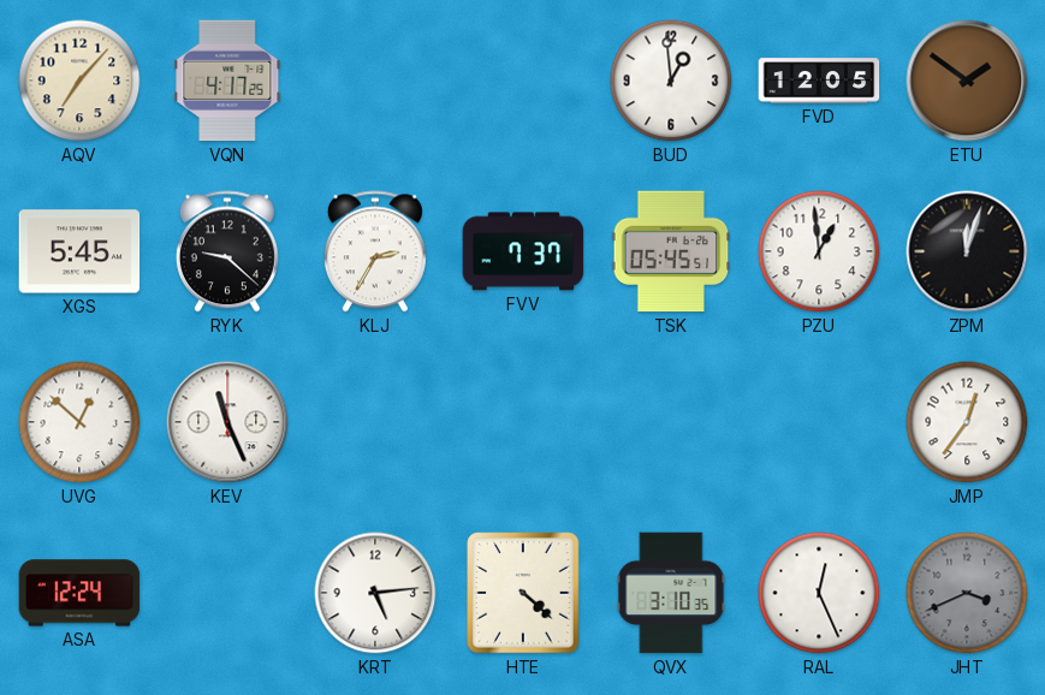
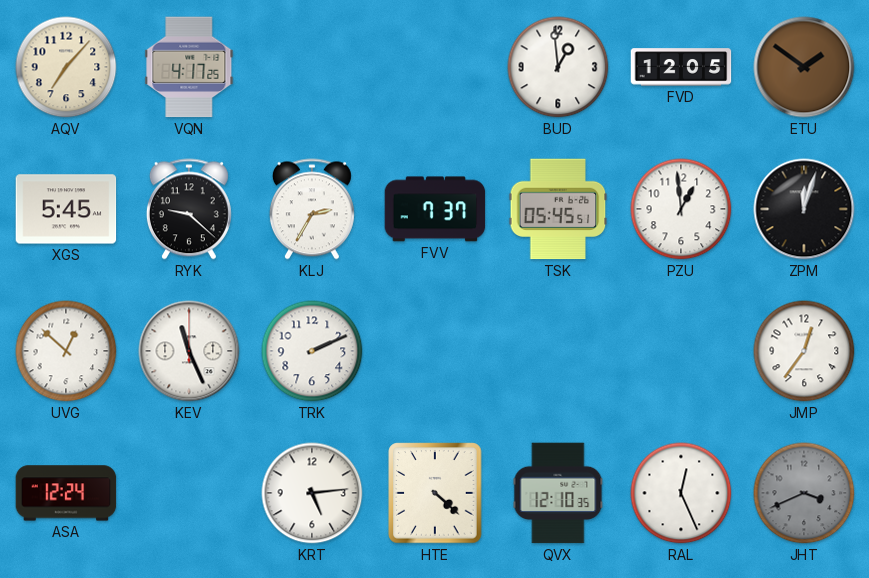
TRK: none -> 2:11 (312, 351)
QVX: 3:10 -> 12:10 (558, 493)
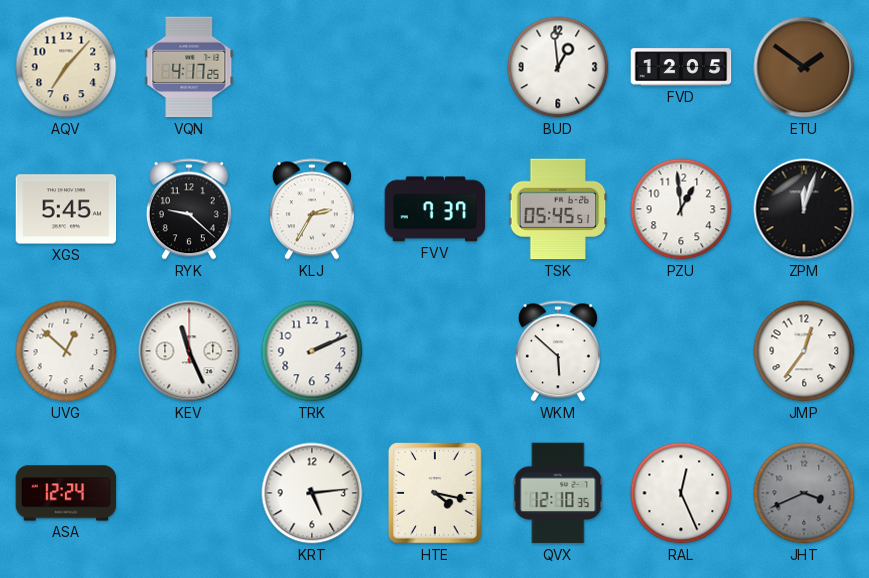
WKM: none -> 5:52 (558, 351)
HTE: 4:22 -> 4:17 (435, 493)
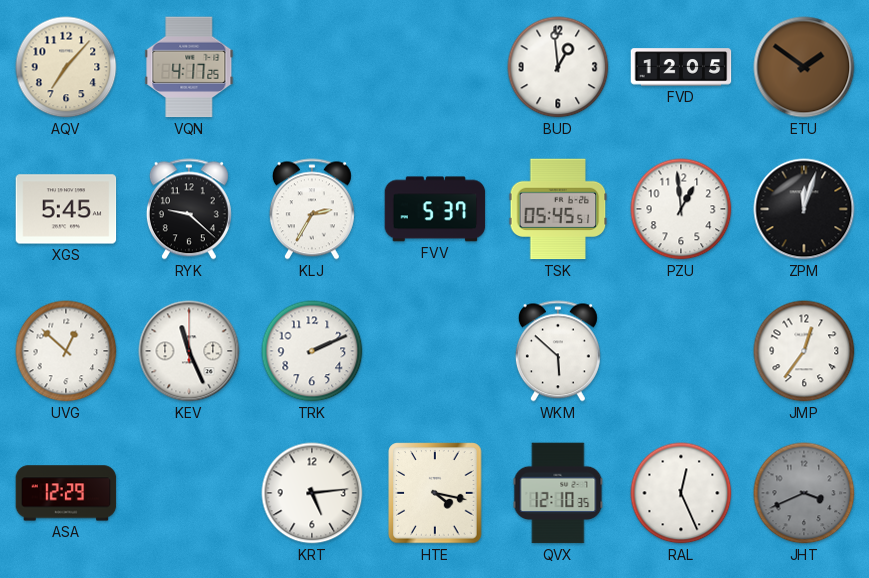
FVV: 7:37 -> 5:37 (435, 209)
ASA: 12:24 -> 12:29 (66, 493)
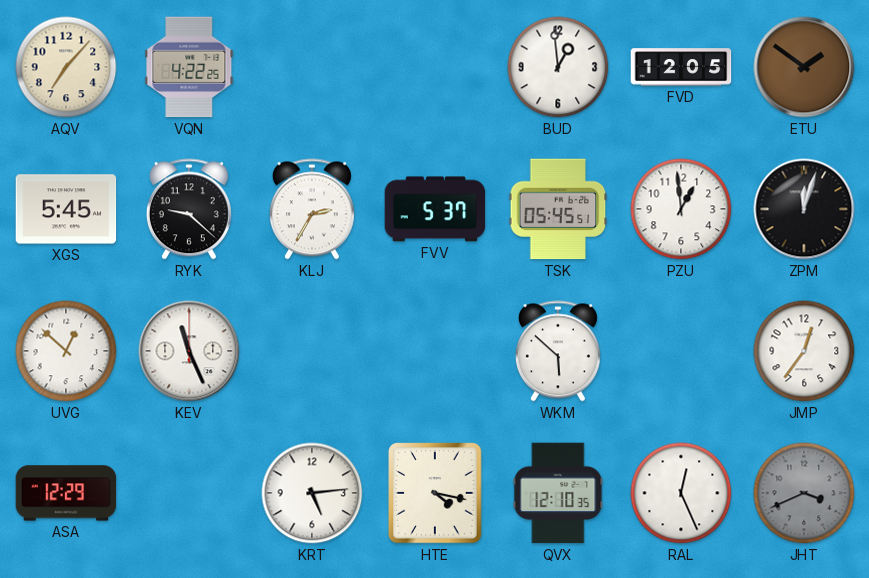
VQN: 4:17 -> 4:22 (189, 67)
TRK: 2:11 -> none (312, 351)
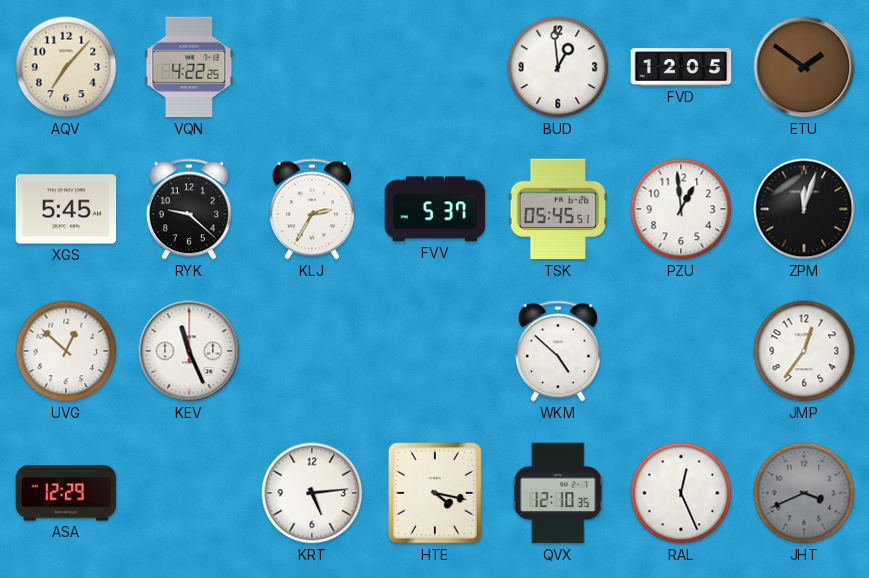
WKM: 5:52 -> 4:52 (558, 351)
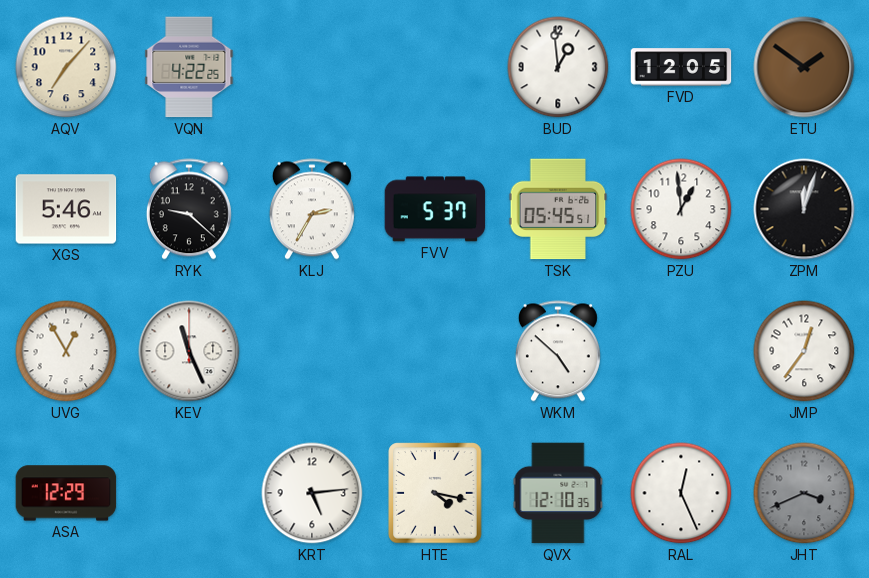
XGS: 5:45 -> 5:46 (66, 209)
UVG: 12:52 -> 12:55 (66, 351)
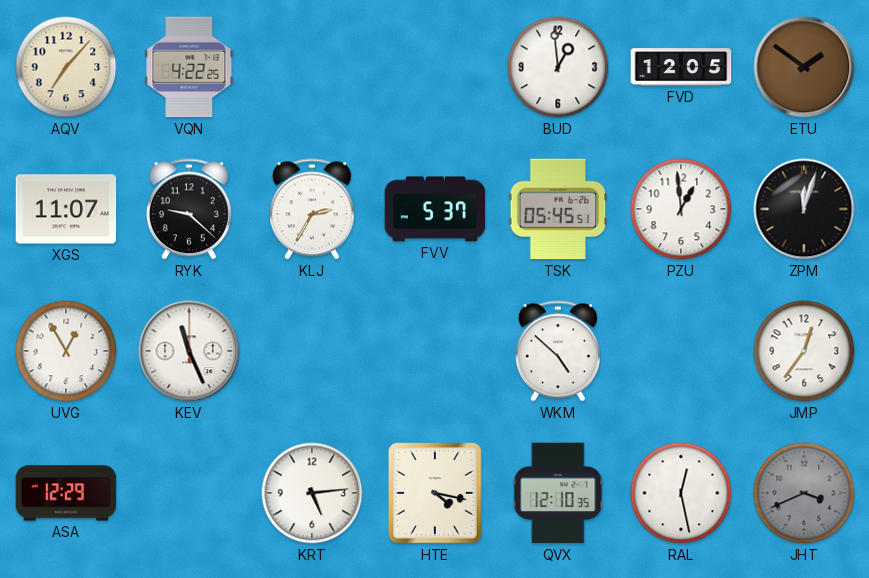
XGS: 5:46 -> 11:07 (66, 209)
RAL: 12:26 -> 12:28 (681, 493)
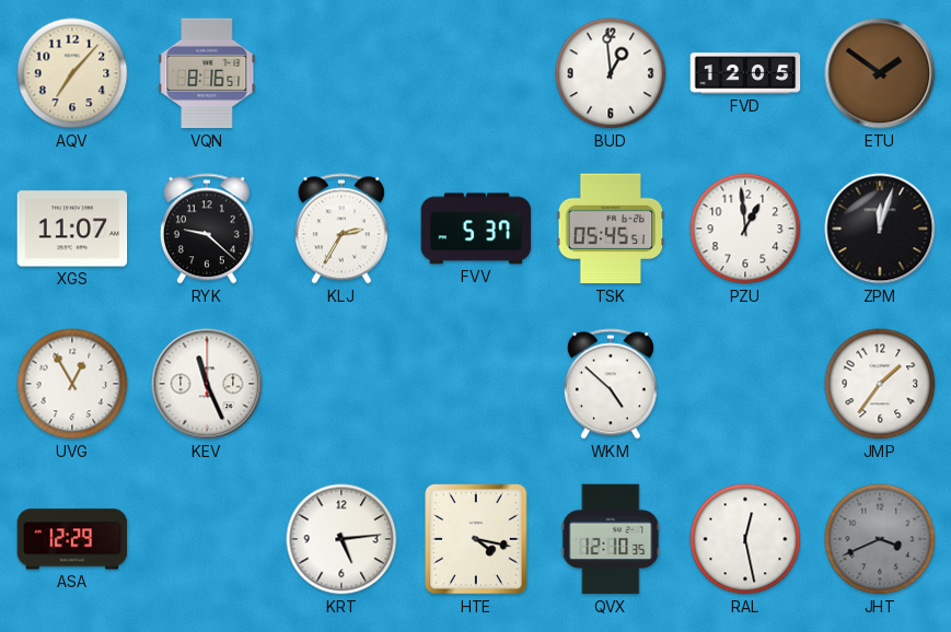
VQN: 4:22 -> 8:16 (207, 73)
JMP: 12:36 -> 1:36 (880, 384)
